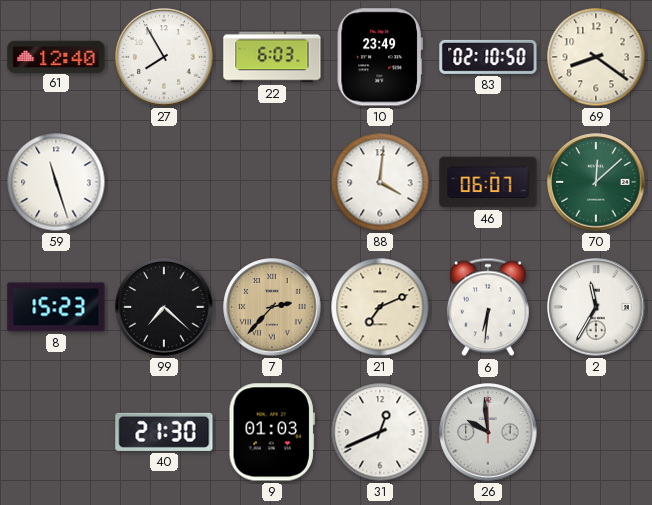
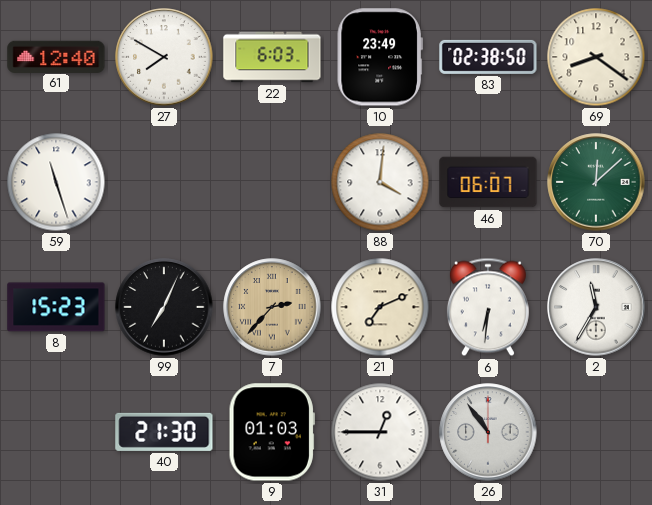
27: 7:55 -> 7:50 (164, 57)
83: 02:10 -> 02:38 (488, 57)
99: 7:22 -> 7:04 (164, 307)
31: 12:41 -> 12:45 (380, 432)
26: 9:59 -> 10:54 (488, 432)
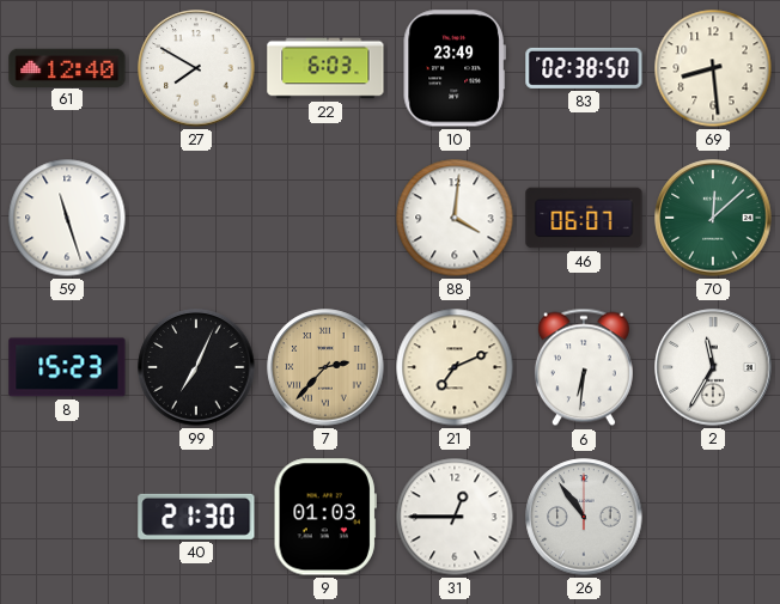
69: 8:21 -> 8:29 (713, 68)
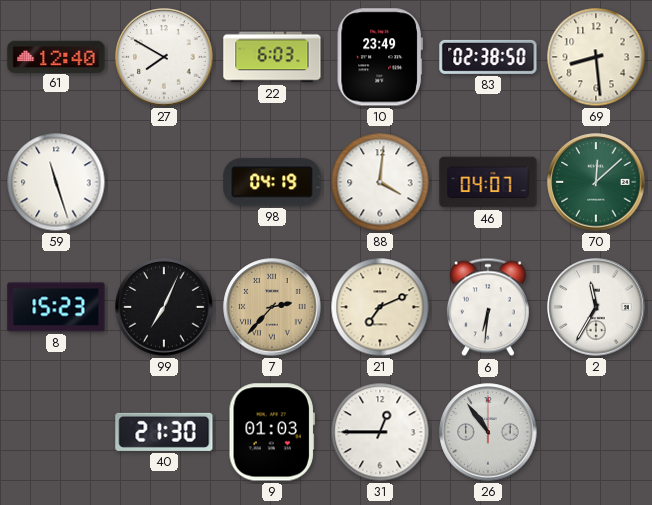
98: none -> 04:19 (272, 182)
46: 06:07 -> 04:07 (488, 182)
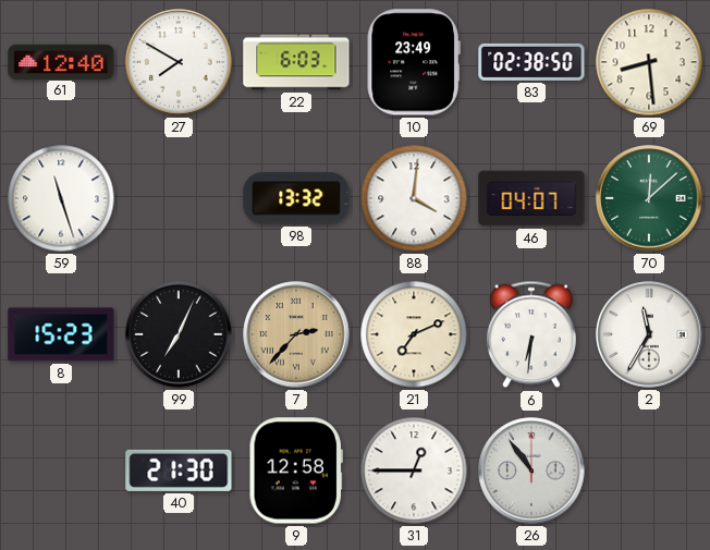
98: 04:19 -> 13:32 (296, 198)
9: 01:03 -> 12:58 (296, 470)
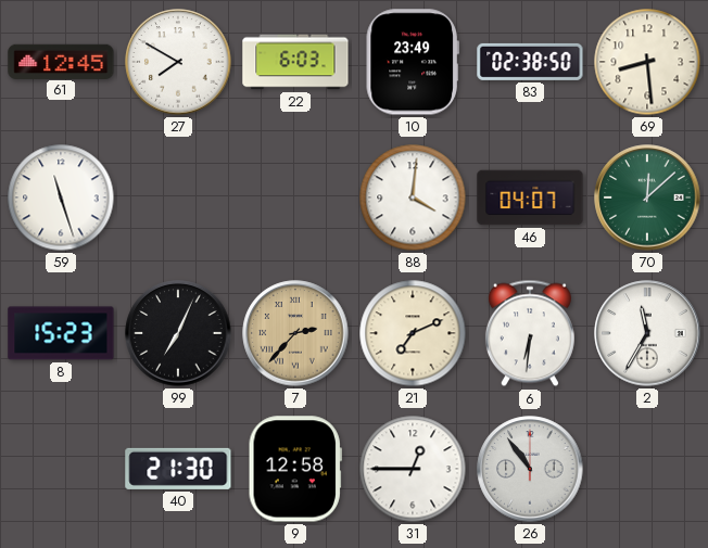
61: 12:40 -> 12:45 (61, 61)
98: 13:32 -> none (296, 198)
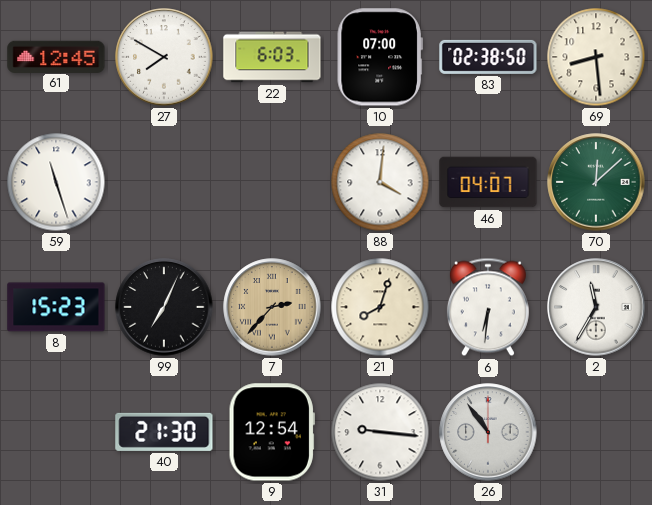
10: 23:49 -> 07:00 (380, 57)
21: 7:11 -> 8:03 (380, 307)
9: 12:58 -> 12:54 (272, 432)
31: 12:45 -> 9:16 (380, 432)
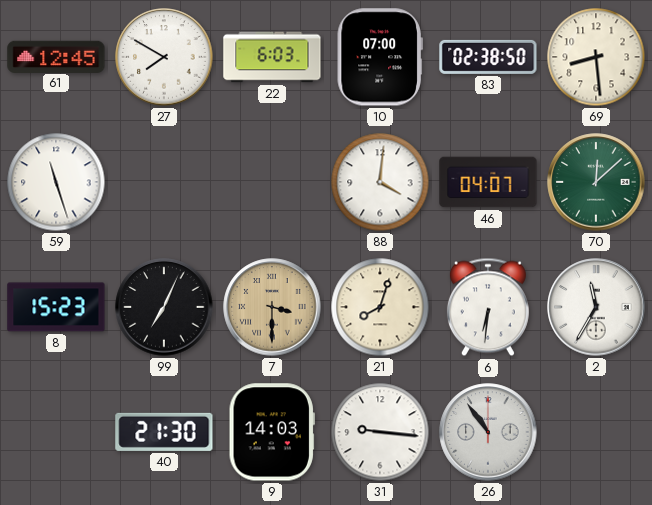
7: 2:37 -> 3:30 (272, 307)
9: 12:54 -> 14:03 (272, 432)
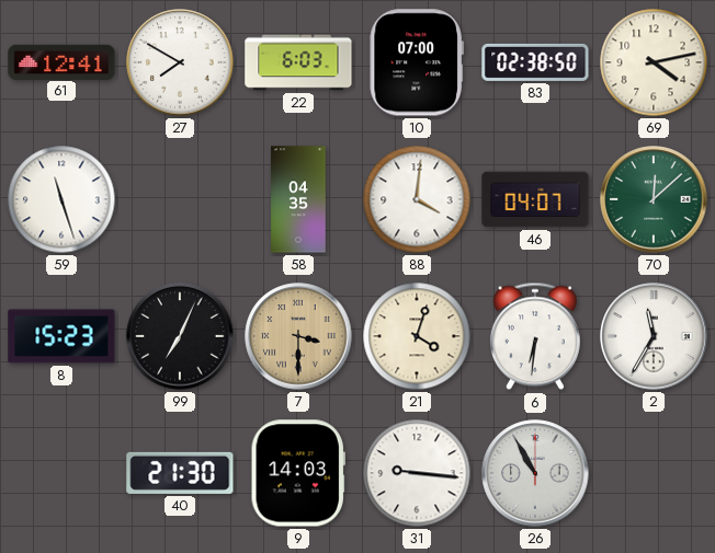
61: 12:45 -> 12:41 (61, 61)
69: 8:29 -> 4:13 (654, 62)
58: none -> 04:35 (298, 199)
21: 8:03 -> 4:03 (417, 336)
26: 10:54 -> 10:55 (535, 473)
